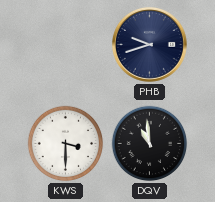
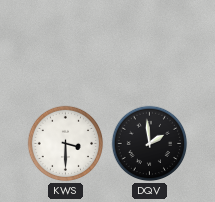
PHB: 9:42 -> none (149, 44)
DQV: 10:59 -> 1:59 (150, 144)
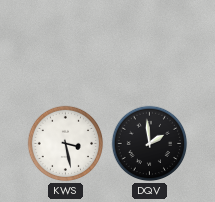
KWS: 3:30 -> 3:28 (66, 144)
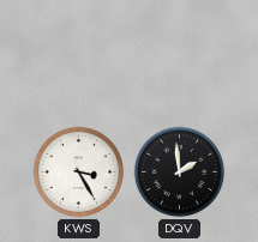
KWS: 3:28 -> 3:25 (79, 173)
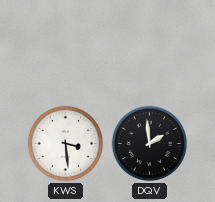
KWS: 3:25 -> 3:29 (66, 144)
